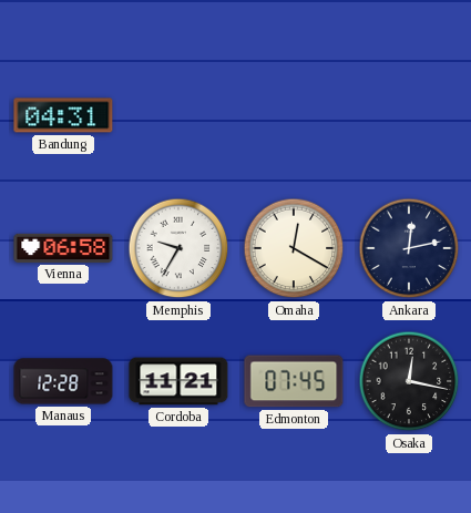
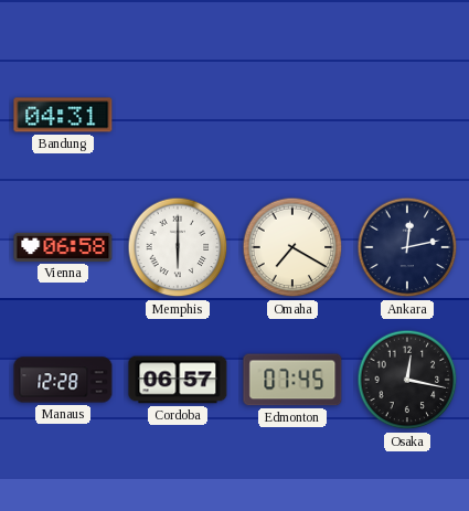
Memphis: 9:35 -> 6:00 (178, 247)
Omaha: 12:20 -> 7:20 (292, 247)
Cordoba: 11:21 -> 06:57 (178, 380)
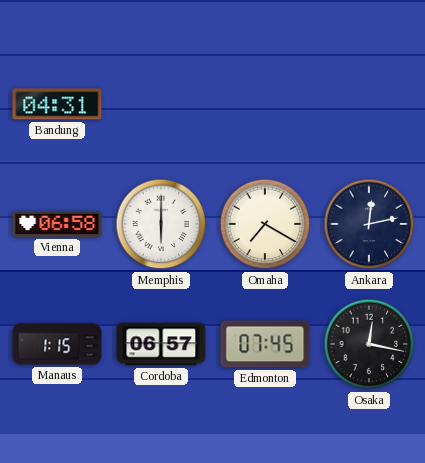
Manaus: 12:28 -> 1:15 (57, 344)
